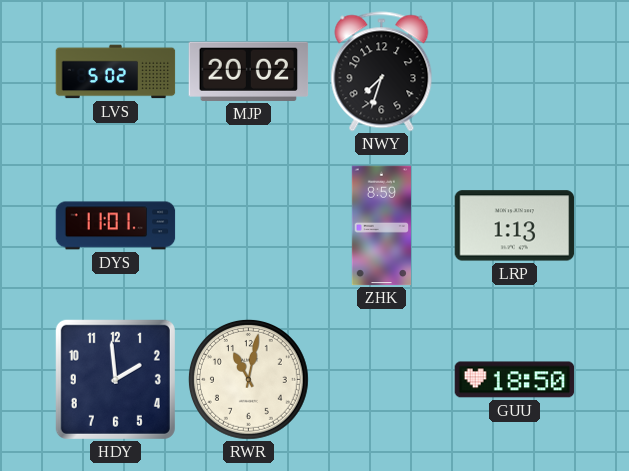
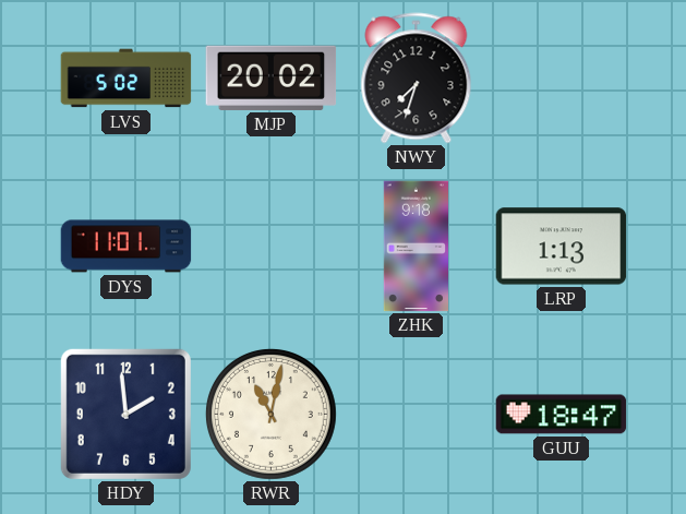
ZHK: 8:59 -> 9:18 (416, 247)
GUU: 18:50 -> 18:47 (562, 415)
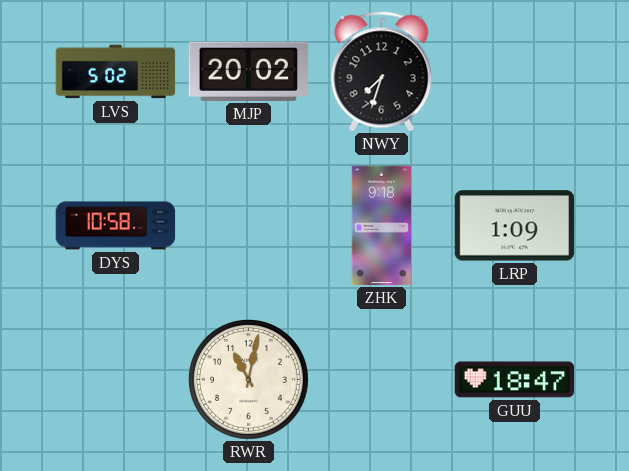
DYS: 11:01 -> 10:58 (116, 226)
LRP: 1:13 -> 1:09 (515, 226)
HDY: 1:59 -> none (125, 414)
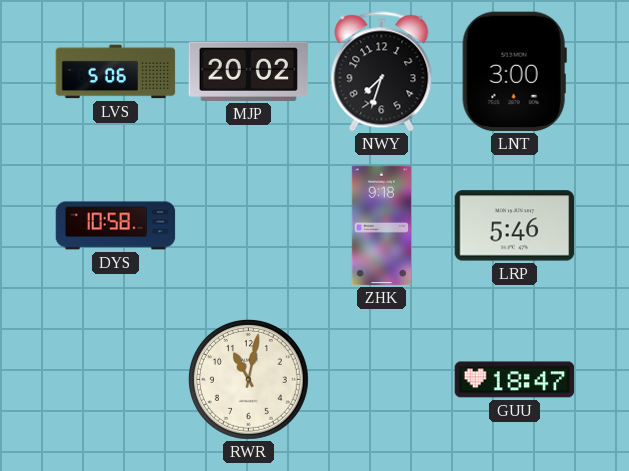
LVS: 5:02 -> 5:06 (116, 72)
LNT: none -> 3:00 (514, 72)
LRP: 1:09 -> 5:46 (515, 226)
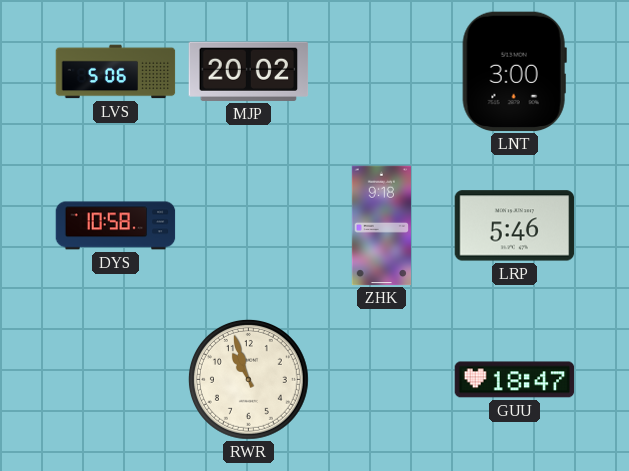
NWY: 7:33 -> none (382, 72)
RWR: 11:02 -> 10:57 (248, 379)
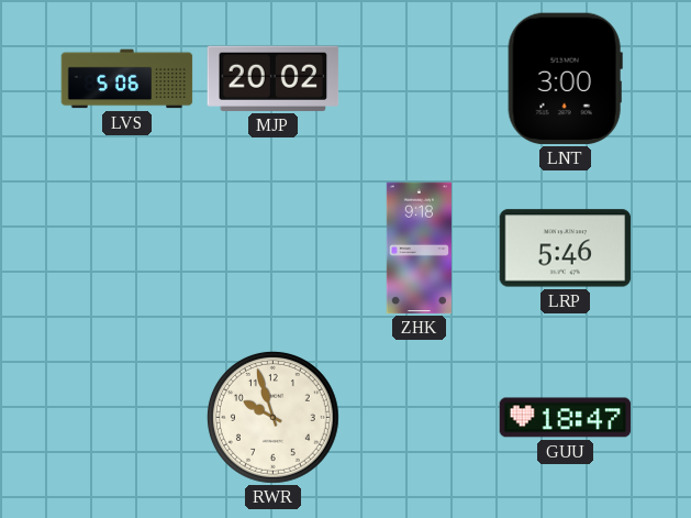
DYS: 10:58 -> none (116, 226)
RWR: 10:57 -> 9:57 (272, 417)
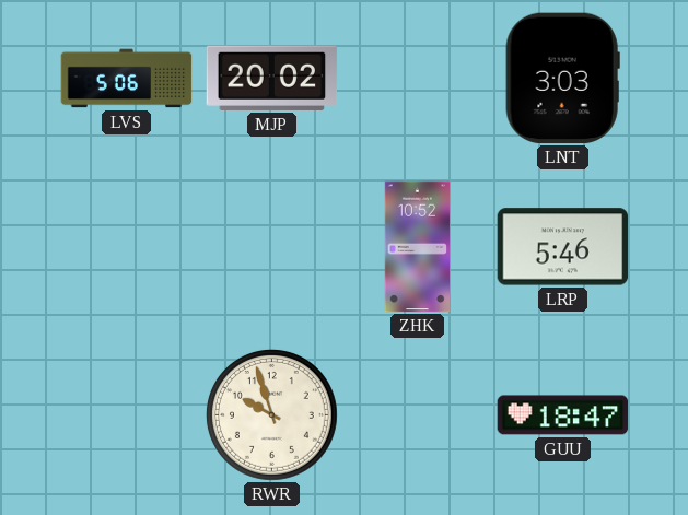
LNT: 3:00 -> 3:03 (562, 79)
ZHK: 9:18 -> 10:52 (417, 247)
